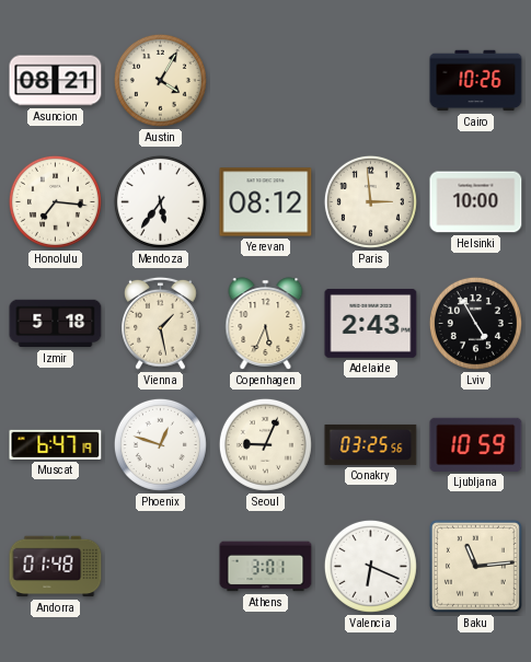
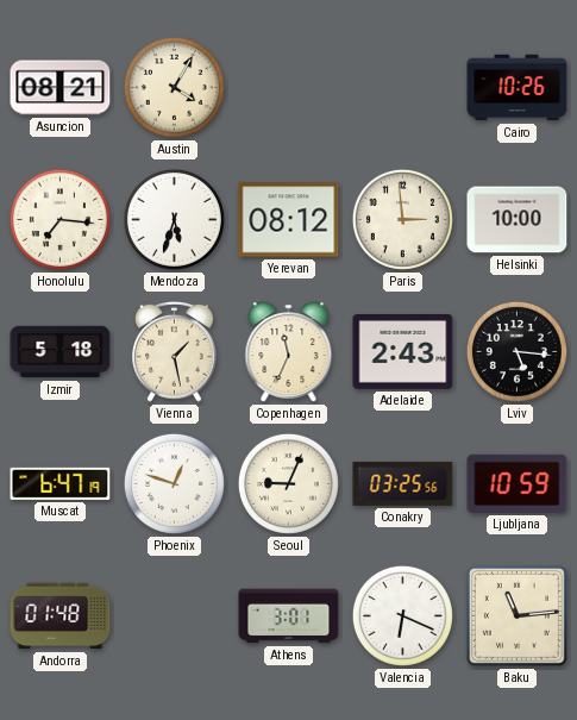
Mendoza: 5:36 -> 5:33 (174, 219)
Copenhagen: 5:34 -> 11:34 (289, 352)
Lviv: 4:55 -> 5:16 (516, 351)
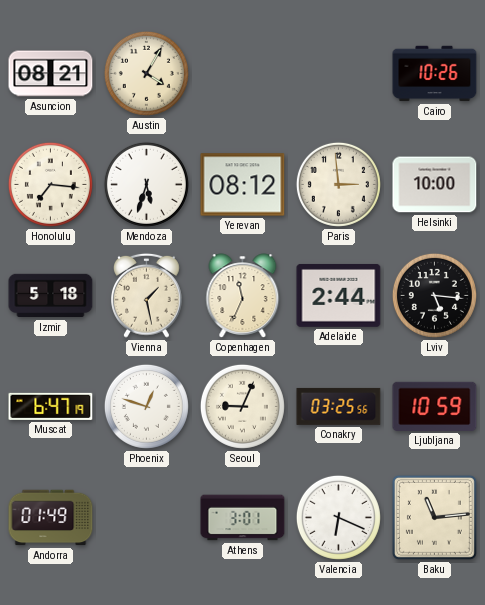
Adelaide: 2:43 -> 2:44 (339, 296)
Andorra: 01:48 -> 01:49 (51, 518)
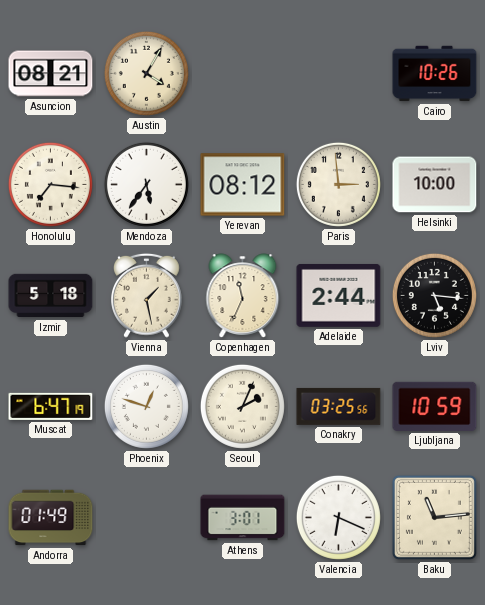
Mendoza: 5:33 -> 5:36 (146, 184)
Seoul: 9:04 -> 2:04 (242, 406)
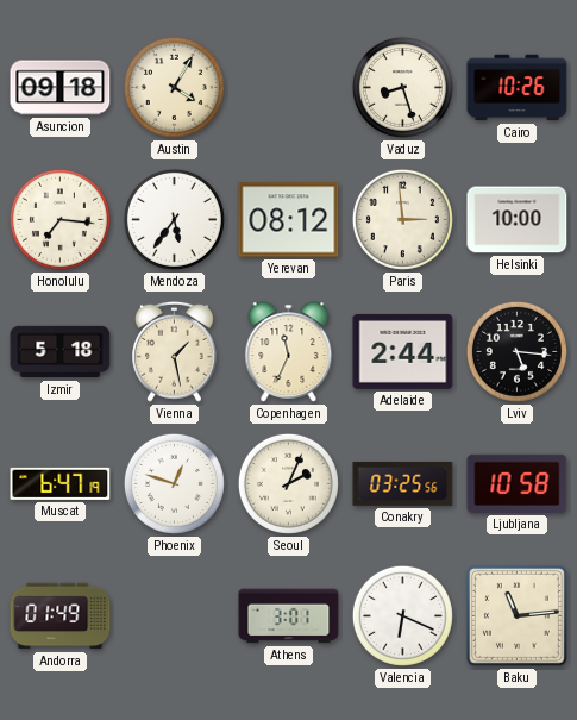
Asuncion: 08:21 -> 09:18 (61, 88)
Vaduz: none -> 8:27 (402, 87)
Ljubljana: 10:59 -> 10:58 (518, 483)
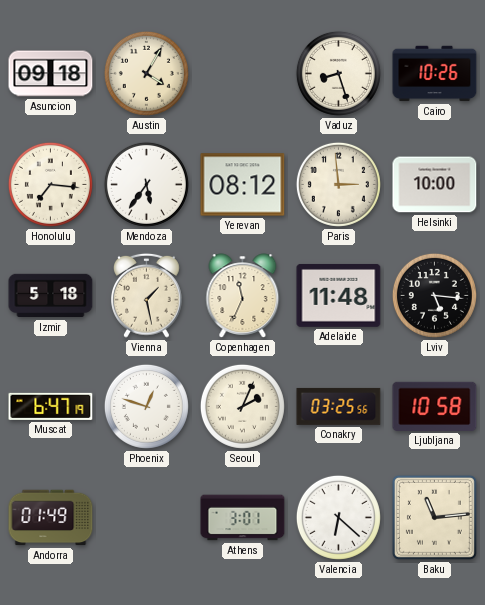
Adelaide: 2:44 -> 11:48 (339, 296)
Valencia: 6:19 -> 6:22 (338, 517)
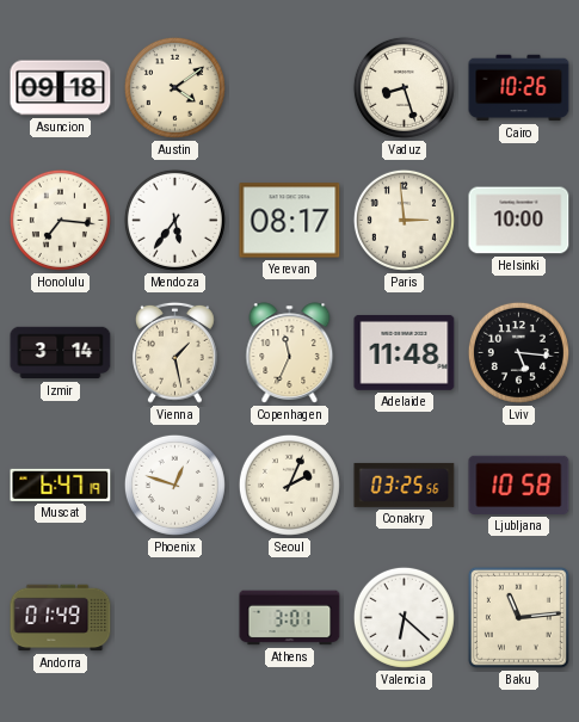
Austin: 4:05 -> 4:09 (174, 87)
Yerevan: 08:12 -> 08:17 (290, 221)
Izmir: 5:18 -> 3:14 (61, 353)
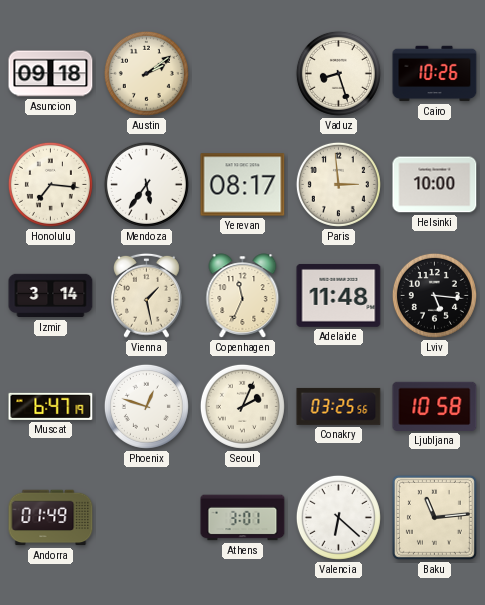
Austin: 4:09 -> 2:09 (146, 73)
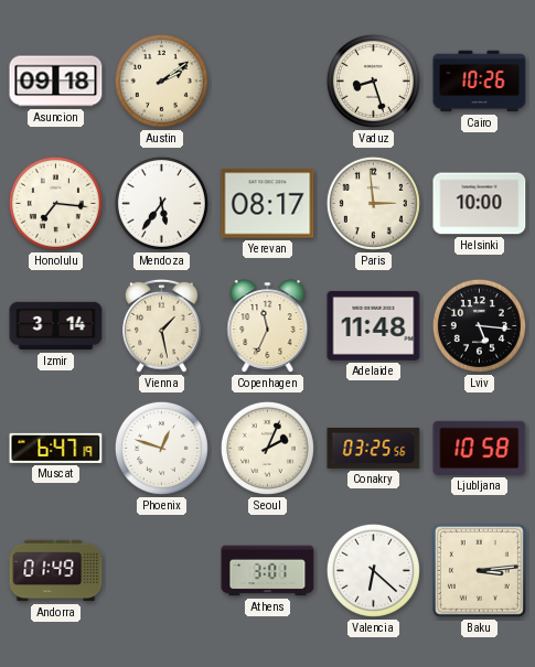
Baku: 11:14 -> 3:14 (479, 570)
